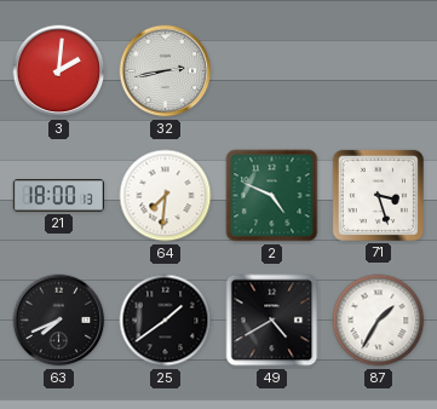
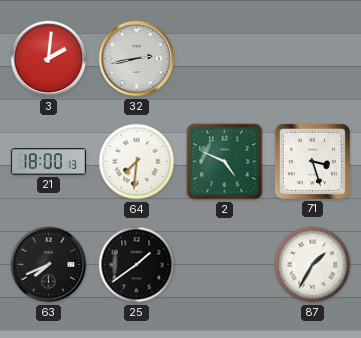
49: 4:40 -> none (272, 321)
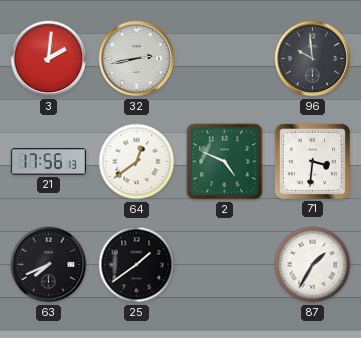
96: none -> 9:59 (313, 59)
21: 18:00 -> 17:56 (48, 162)
64: 7:31 -> 12:39 (137, 162)
71: 3:27 -> 3:31 (312, 161)
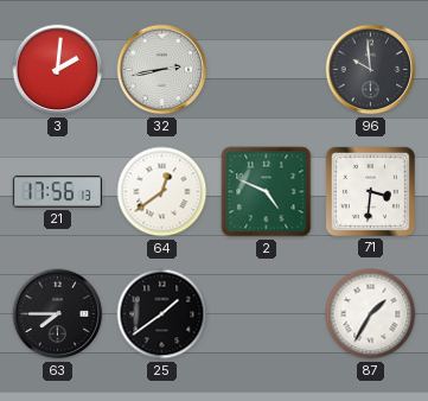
63: 7:41 -> 7:45 (58, 314)
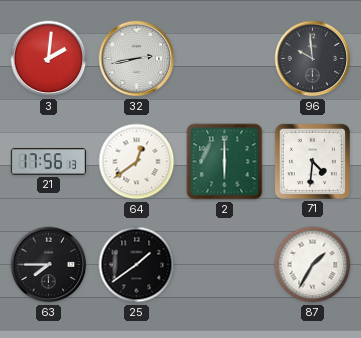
2: 4:49 -> 6:00 (225, 162)
71: 3:31 -> 4:31 (312, 161)
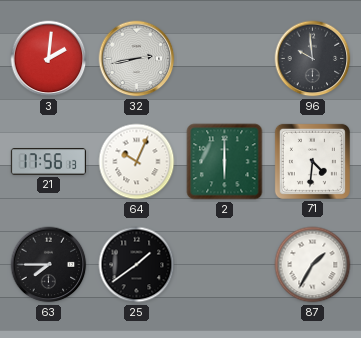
64: 12:39 -> 10:04 (137, 162)
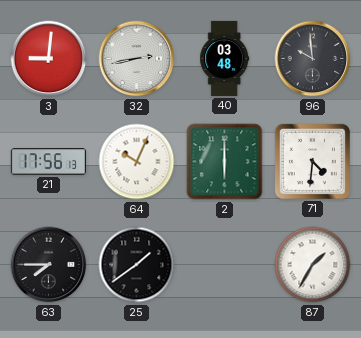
3: 2:01 -> 9:01 (49, 59)
40: none -> 03:48 (225, 58)
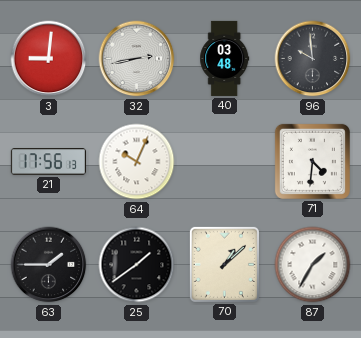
2: 6:00 -> none (225, 162)
63: 7:45 -> 1:45 (49, 265)
70: none -> 1:08 (224, 264)
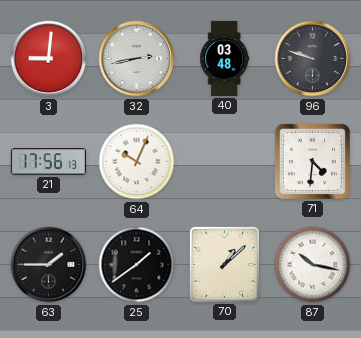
96: 9:59 -> 9:48 (313, 59)
87: 1:35 -> 10:17 (313, 265)
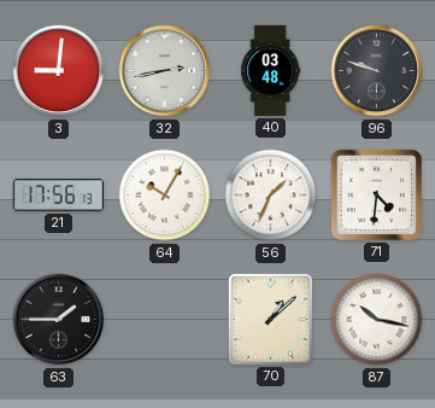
64: 10:04 -> 10:05 (165, 196)
56: none -> 1:34 (271, 196)
25: 1:39 -> none (137, 265)
